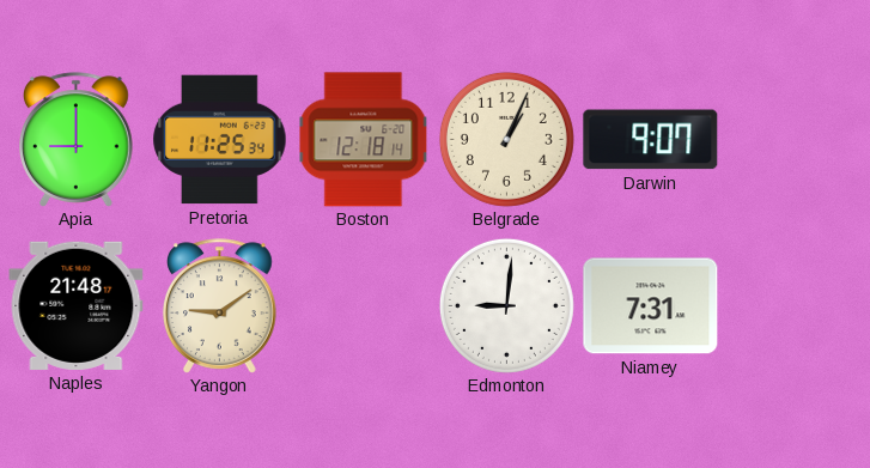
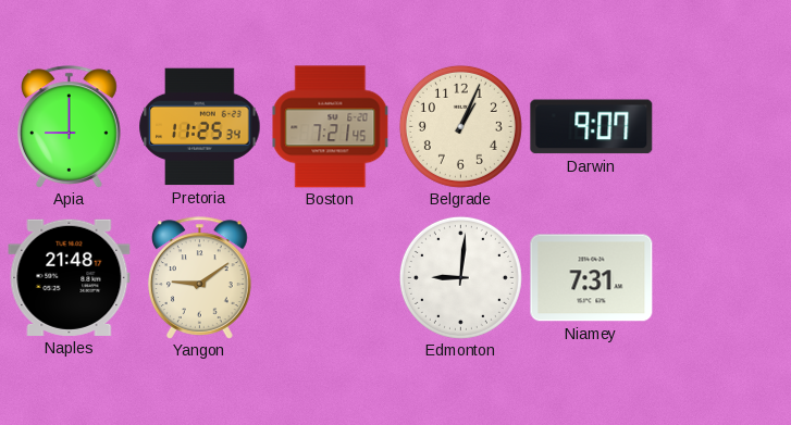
Boston: 12:18 -> 7:21 (331, 127)
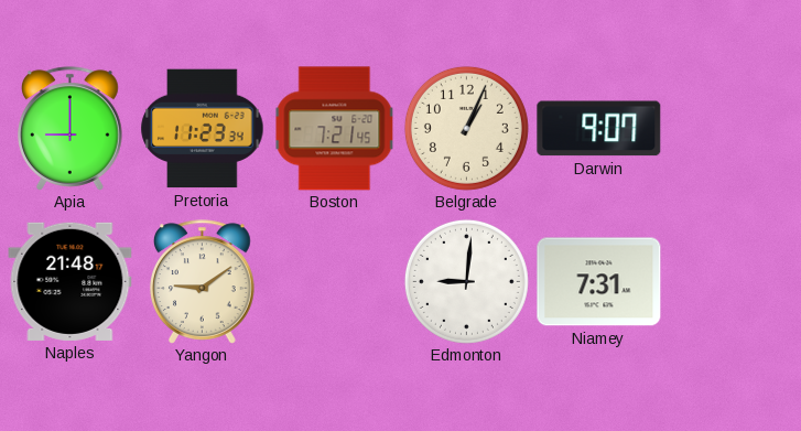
Pretoria: 11:25 -> 11:23 (203, 129)
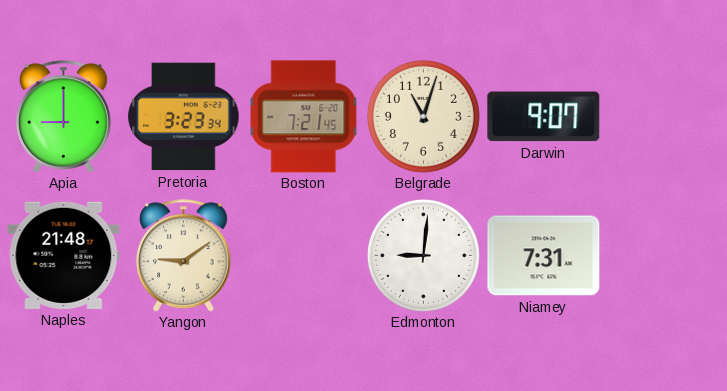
Pretoria: 11:23 -> 3:23 (184, 117)
Belgrade: 1:04 -> 11:03 (423, 116)
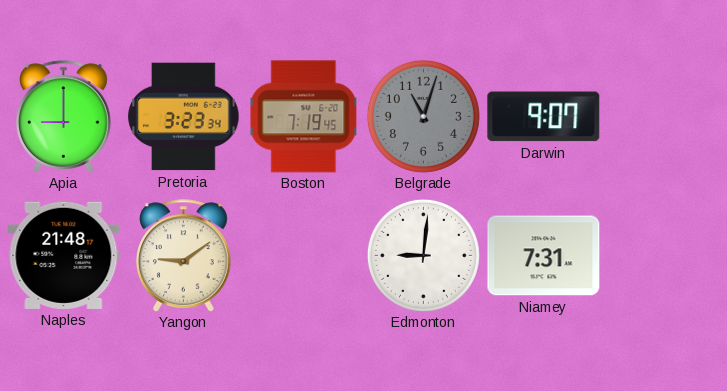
Boston: 7:21 -> 7:19 (304, 117)
Belgrade dial: cream -> grey (423, 116)
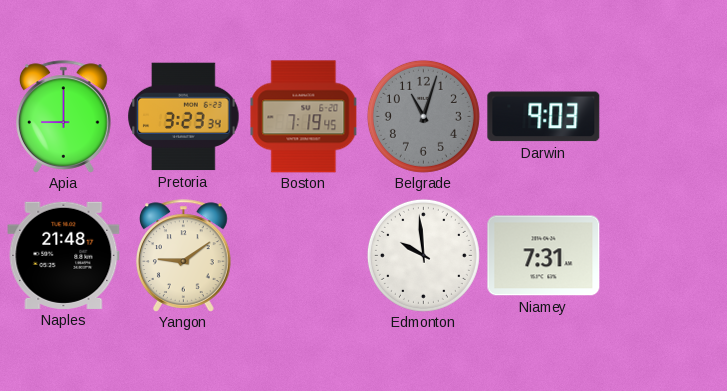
Darwin: 9:07 -> 9:03 (544, 117)
Edmonton: 9:01 -> 9:59 (423, 255)
